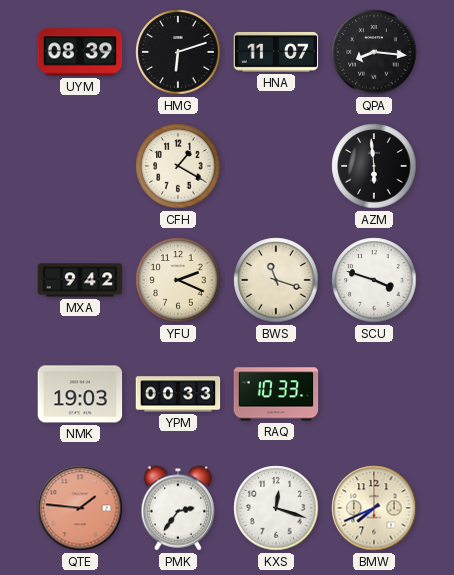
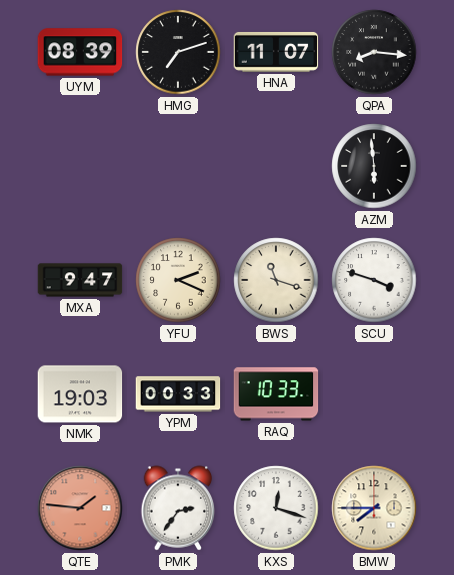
HMG: 6:12 -> 7:12 (178, 52)
CFH: 1:20 -> none (178, 166)
MXA: 9:42 -> 9:47 (80, 280)
BMW: 7:41 -> 7:45 (374, 508)
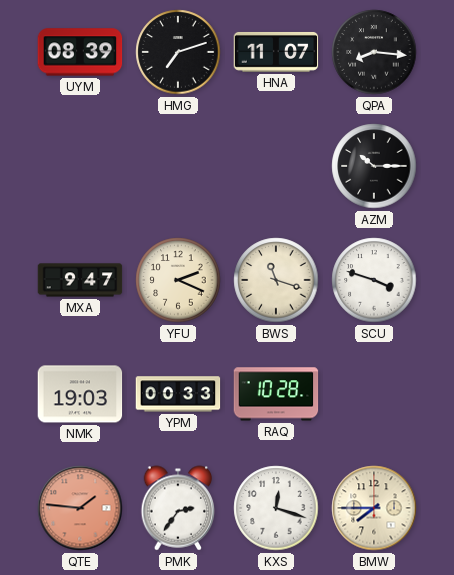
AZM: 5:59 -> 10:15 (374, 166)
RAQ: 10:33 -> 10:28 (276, 394)
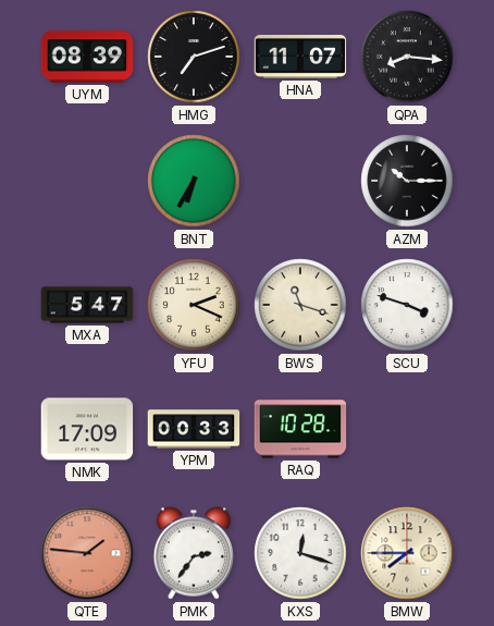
BNT: none -> 6:35 (194, 181)
MXA: 9:47 -> 5:47 (87, 305)
NMK: 19:03 -> 17:09 (87, 429)
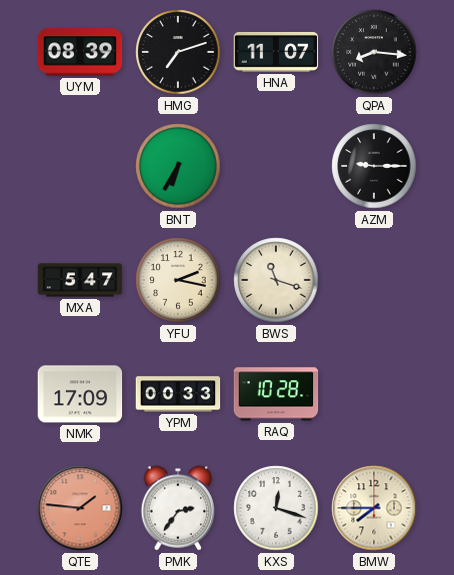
AZM: 10:15 -> 9:15 (374, 166)
YFU: 2:19 -> 2:17 (178, 280)
SCU: 3:48 -> none (407, 305)
